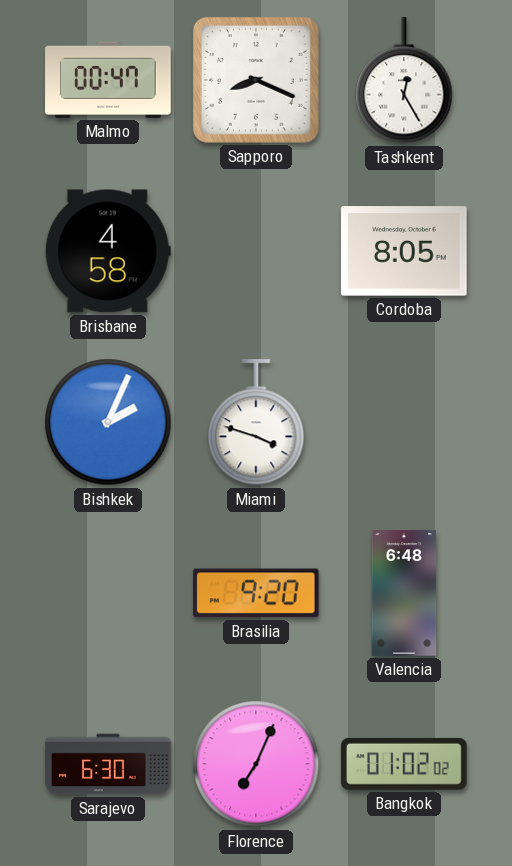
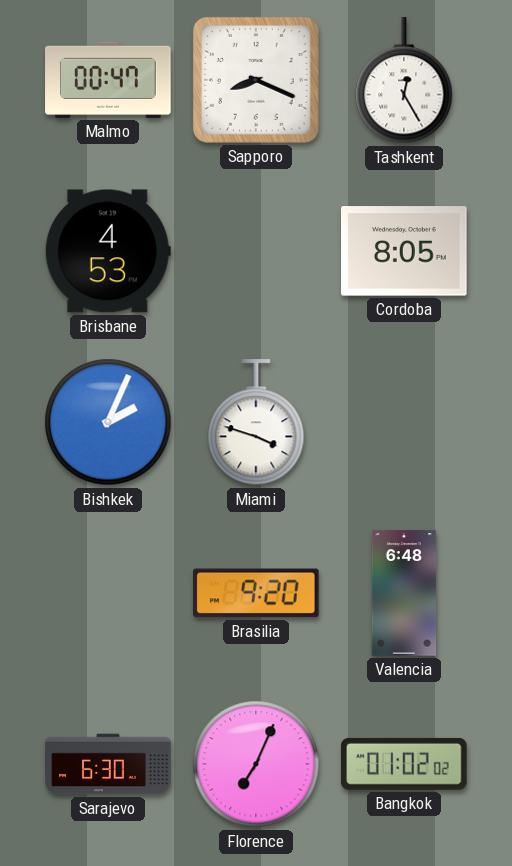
Brisbane: 4:58 -> 4:53 (108, 251)
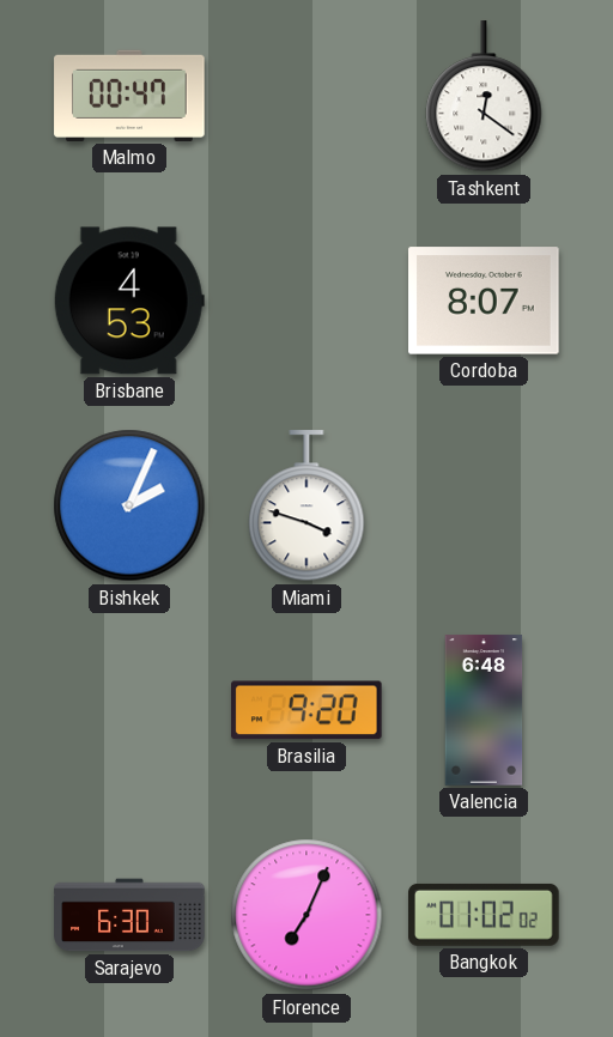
Sapporo: 8:19 -> none (256, 80)
Tashkent: 12:25 -> 12:21 (484, 97)
Cordoba: 8:05 -> 8:07 (484, 301)
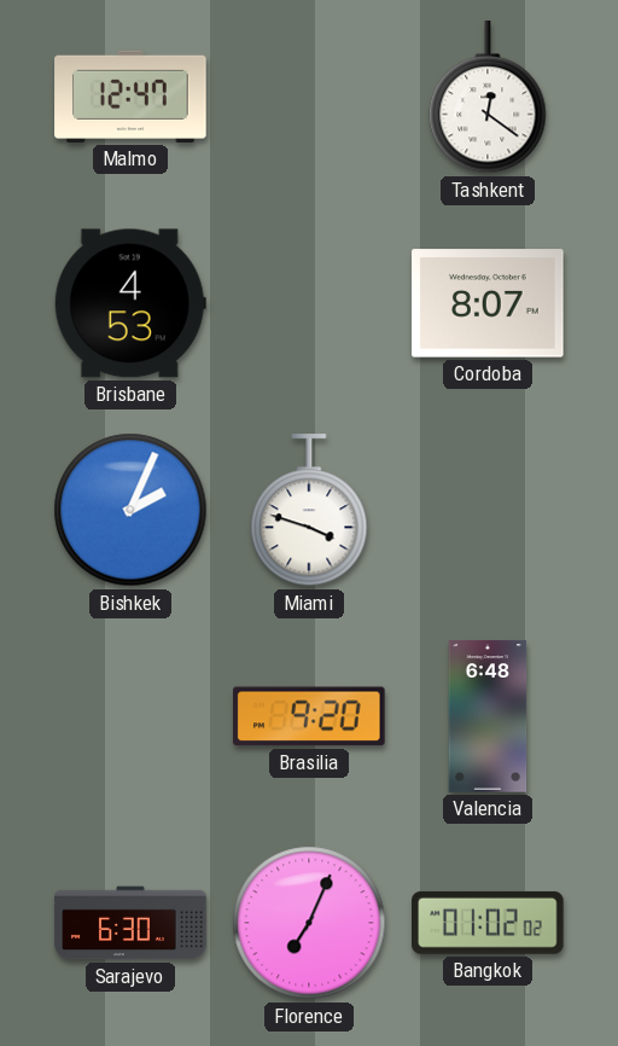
Malmo: 00:47 -> 12:47 (130, 97)
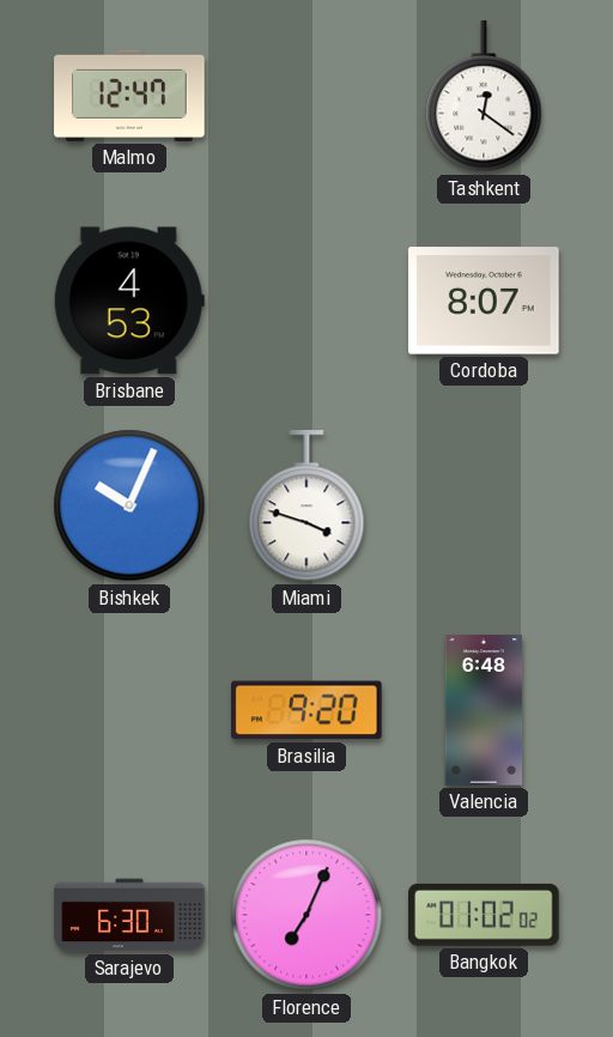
Bishkek: 2:04 -> 10:04 (129, 505)
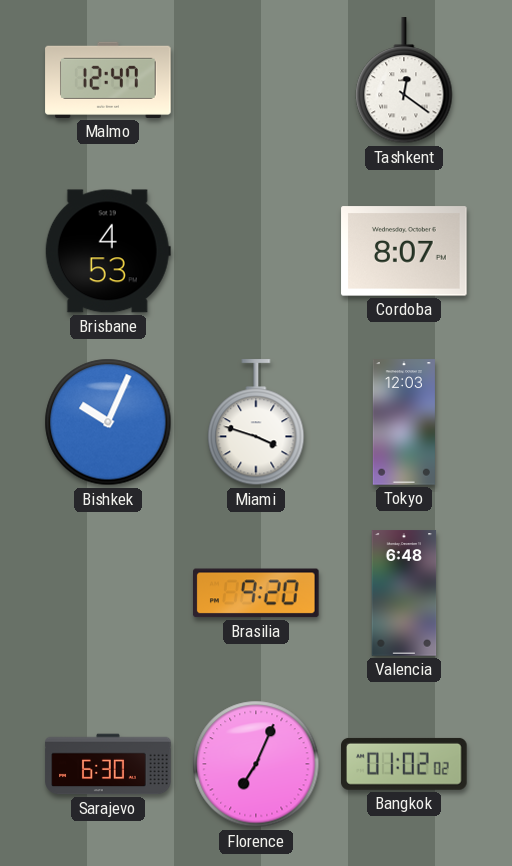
Tokyo: none -> 12:03 (404, 422)
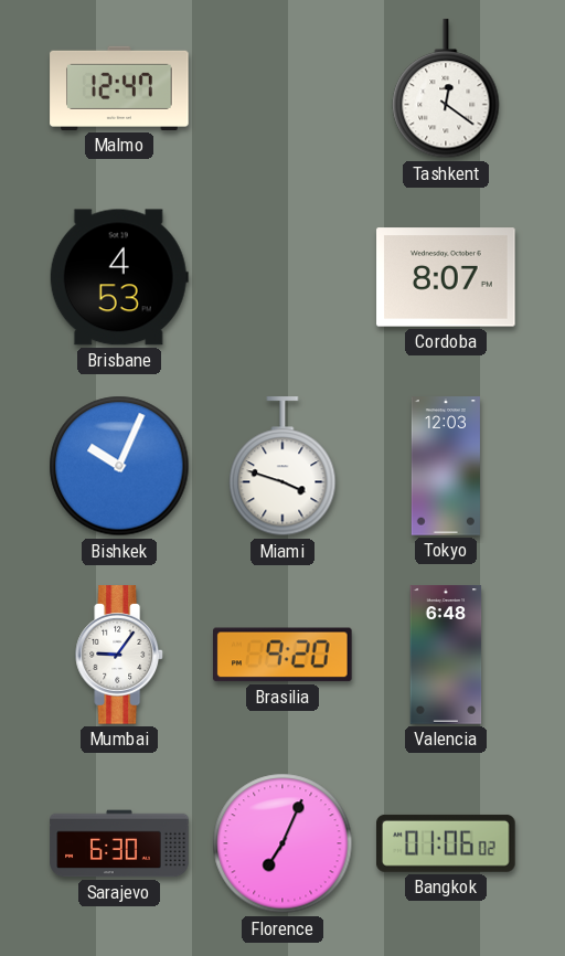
Mumbai: none -> 9:06 (120, 655)
Bangkok: 01:02 -> 01:06 (447, 843)
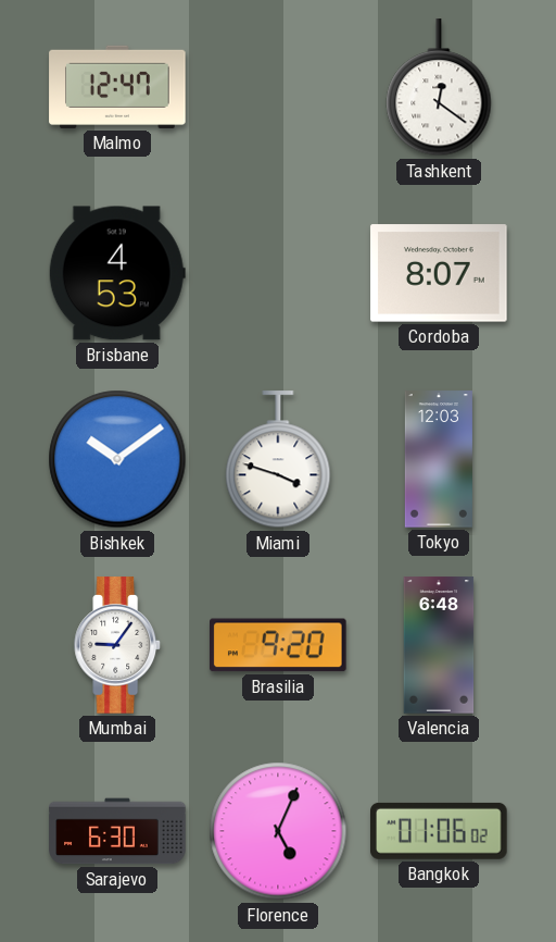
Bishkek: 10:04 -> 10:09 (117, 459)
Florence: 7:04 -> 5:04 (278, 831)
